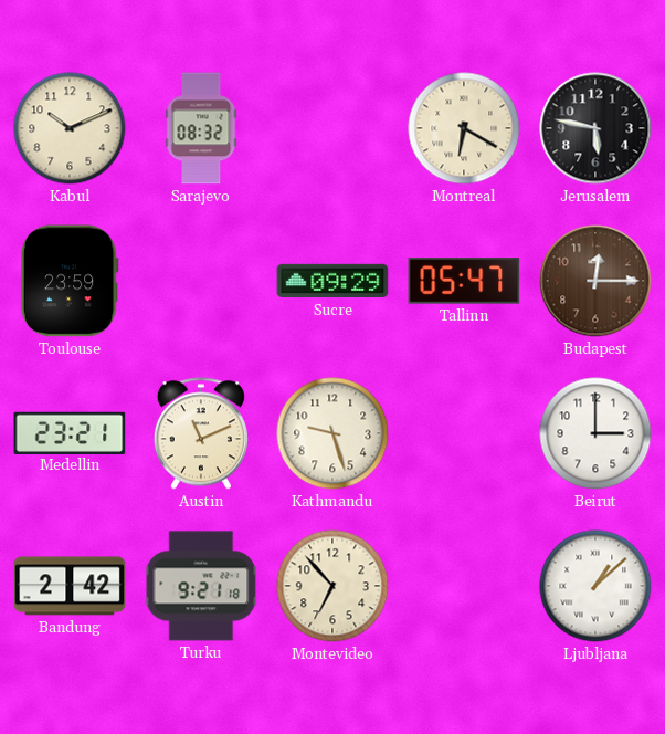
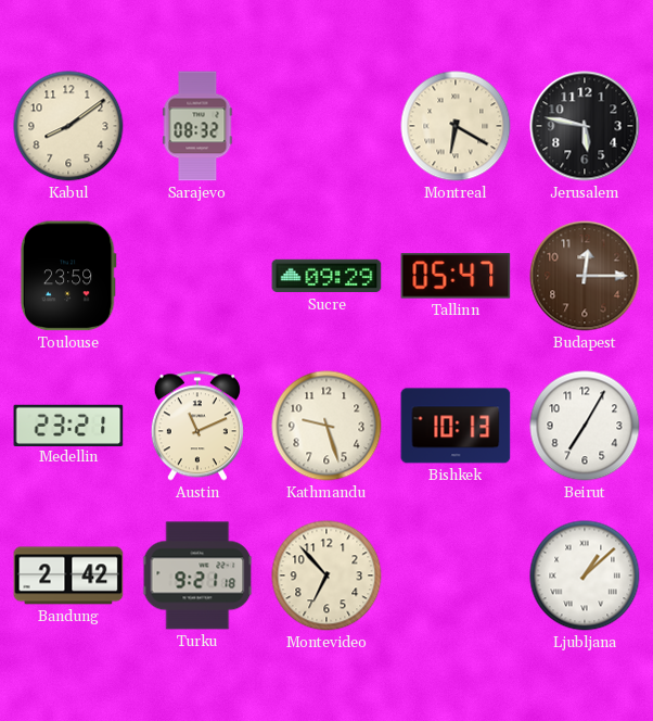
Kabul: 10:11 -> 8:09 (68, 126)
Bishkek: none -> 10:13 (456, 426)
Beirut: 3:00 -> 7:05 (585, 426)
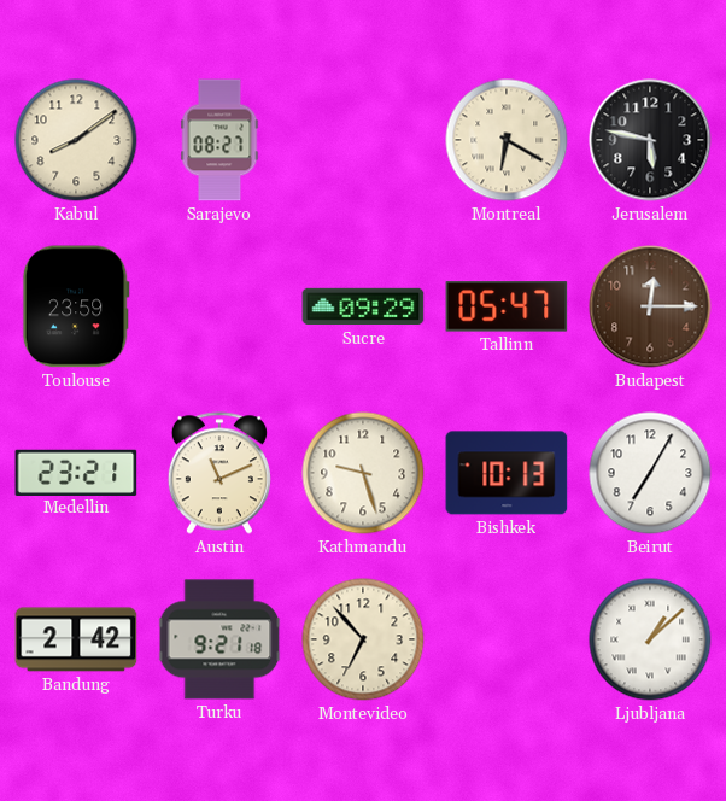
Sarajevo: 08:32 -> 08:27 (219, 140)
